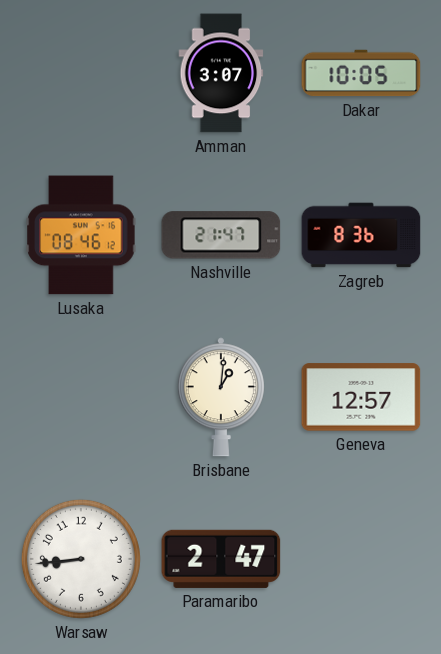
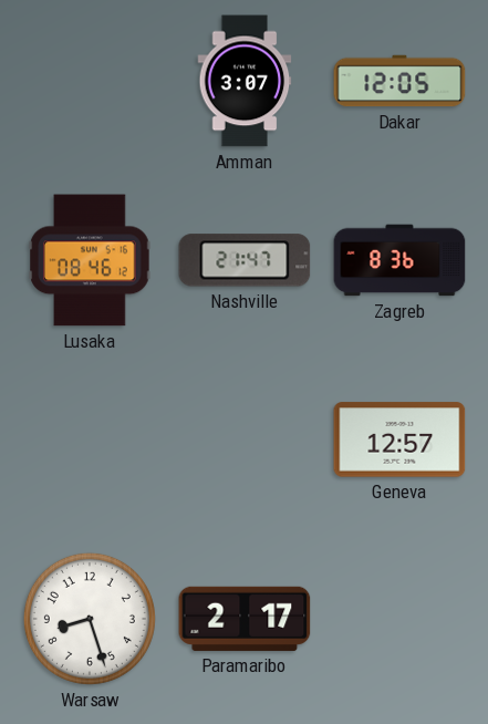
Dakar: 10:05 -> 12:05 (399, 81)
Brisbane: 1:01 -> none (221, 397)
Warsaw: 8:44 -> 8:27 (90, 619)
Paramaribo: 2:47 -> 2:17 (245, 619)
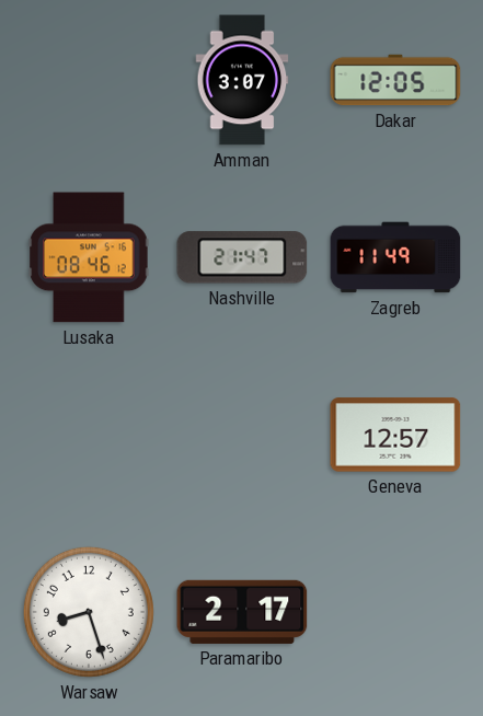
Zagreb: 8:36 -> 11:49 (395, 257)
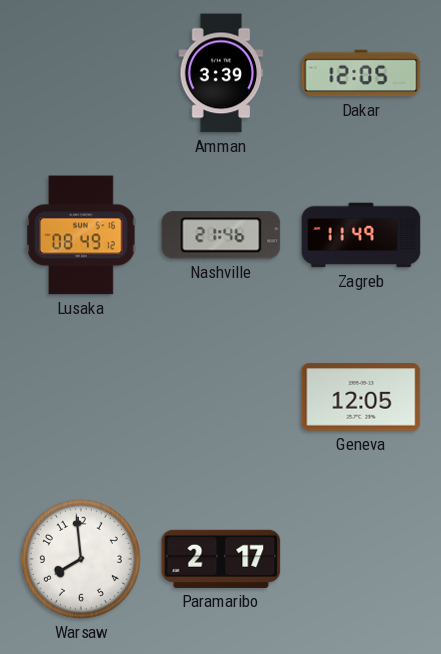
Amman: 3:07 -> 3:39 (221, 73)
Lusaka: 08:46 -> 08:49 (81, 235)
Nashville: 21:47 -> 21:46 (221, 235)
Geneva: 12:57 -> 12:05 (361, 397)
Warsaw: 8:27 -> 7:59 (81, 559)
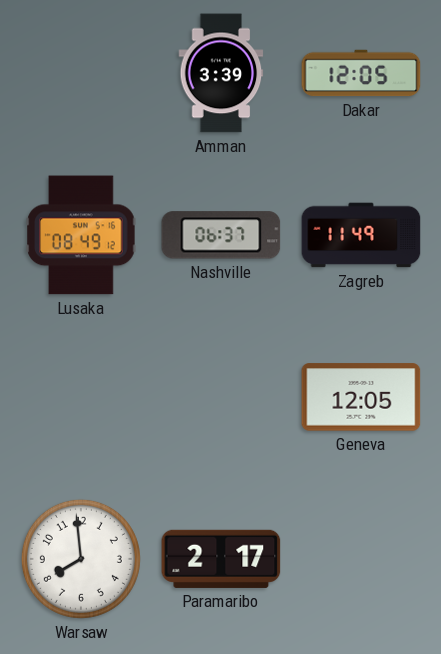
Nashville: 21:46 -> 06:37 (221, 235)
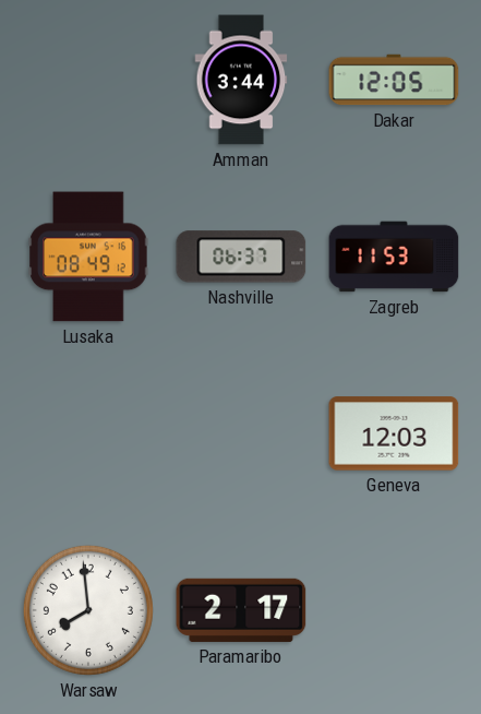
Amman: 3:39 -> 3:44 (241, 80)
Zagreb: 11:49 -> 11:53 (394, 257)
Geneva: 12:05 -> 12:03 (394, 433)
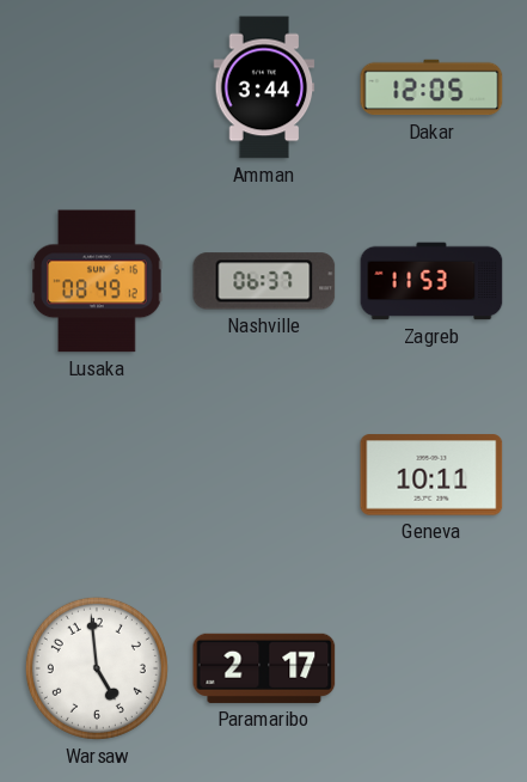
Geneva: 12:03 -> 10:11 (431, 475)
Warsaw: 7:59 -> 4:59 (97, 668)
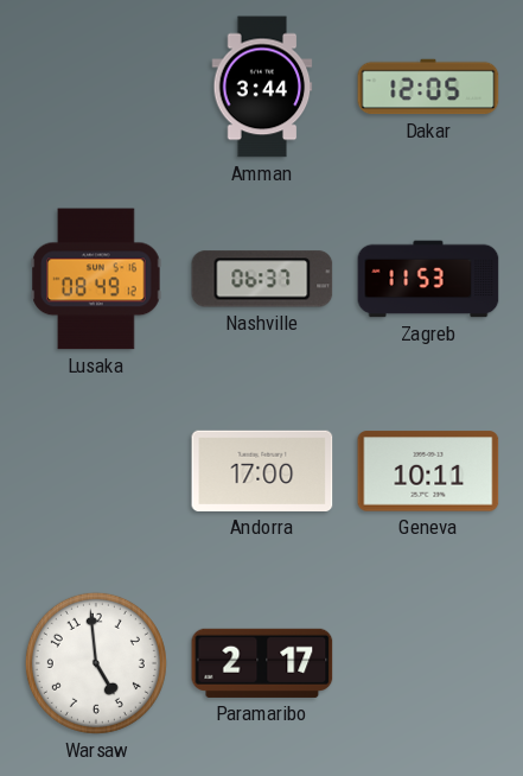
Andorra: none -> 17:00 (262, 471)
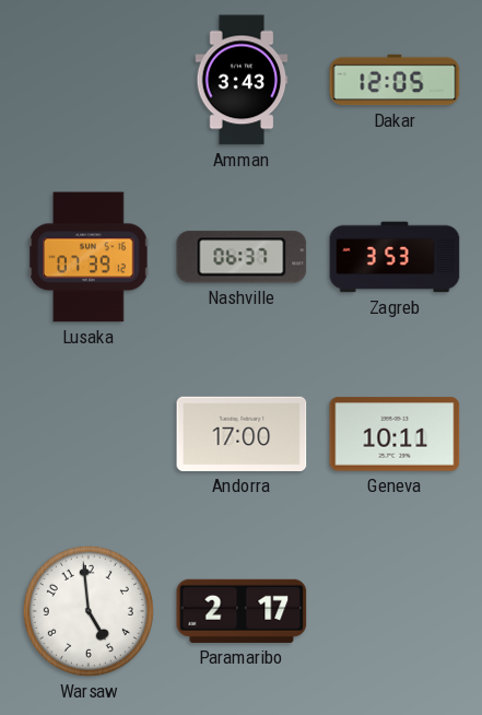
Amman: 3:44 -> 3:43 (242, 80)
Lusaka: 08:49 -> 07:39 (89, 257)
Zagreb: 11:53 -> 3:53 (395, 257)
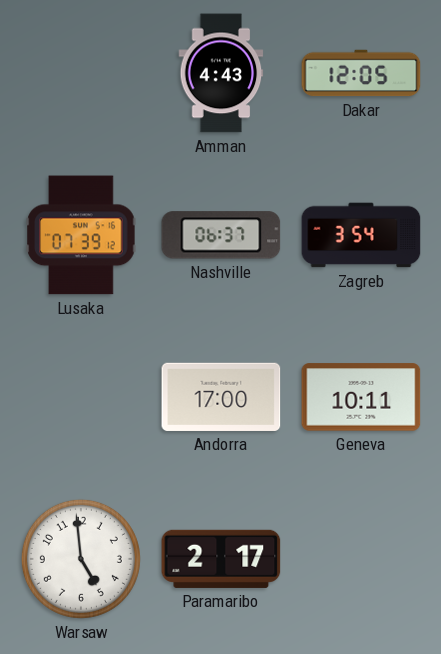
Amman: 3:43 -> 4:43 (221, 73)
Zagreb: 3:53 -> 3:54 (361, 235)
